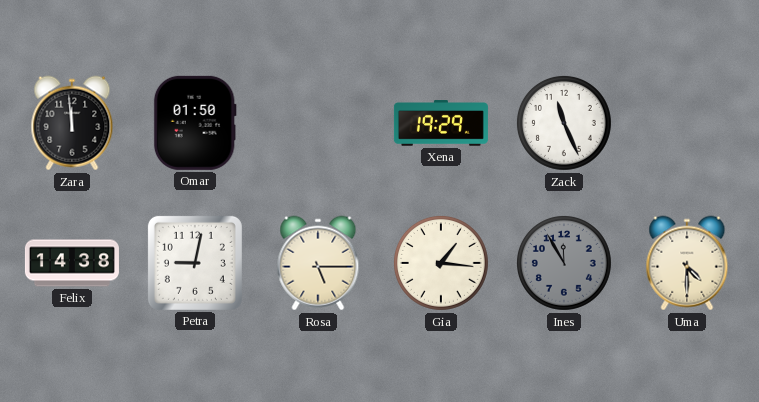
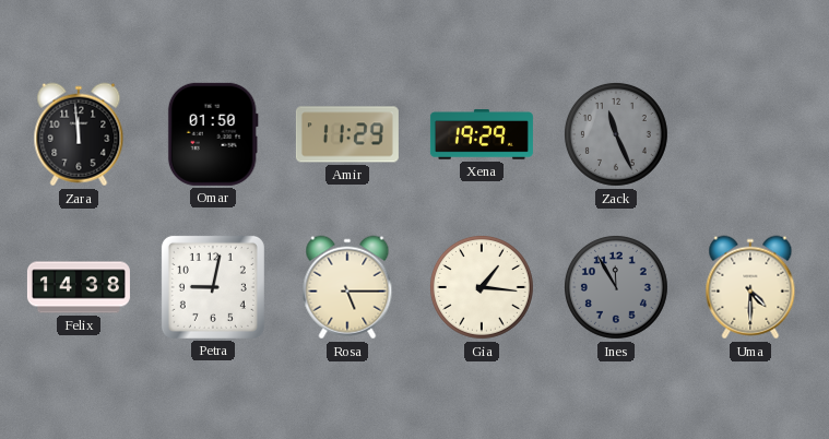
Amir: none -> 11:29 (347, 134)
Zack dial: white -> grey (616, 134)
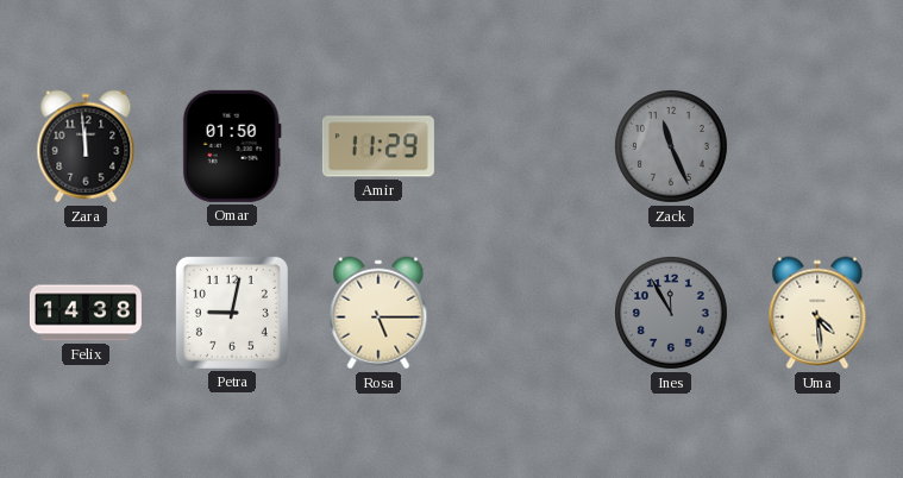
Xena: 19:29 -> none (482, 134)
Gia: 1:16 -> none (482, 287)
Uma: 4:30 -> 4:29 (817, 313)
